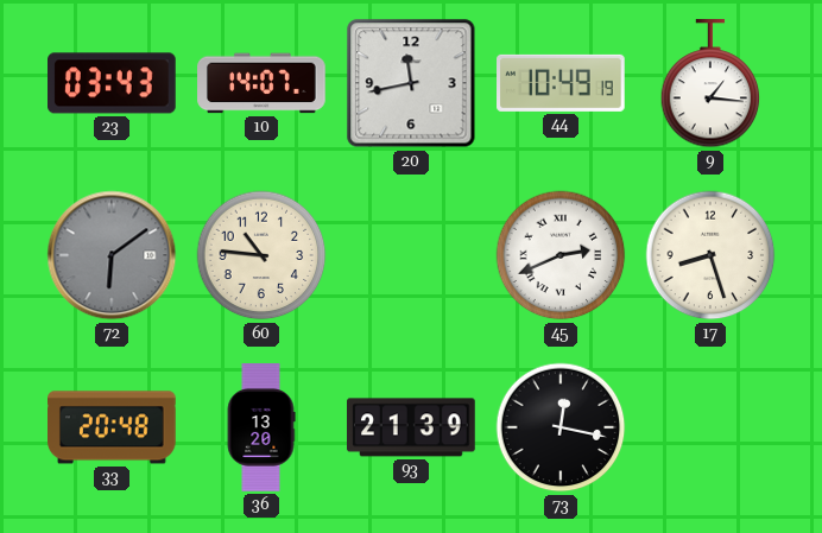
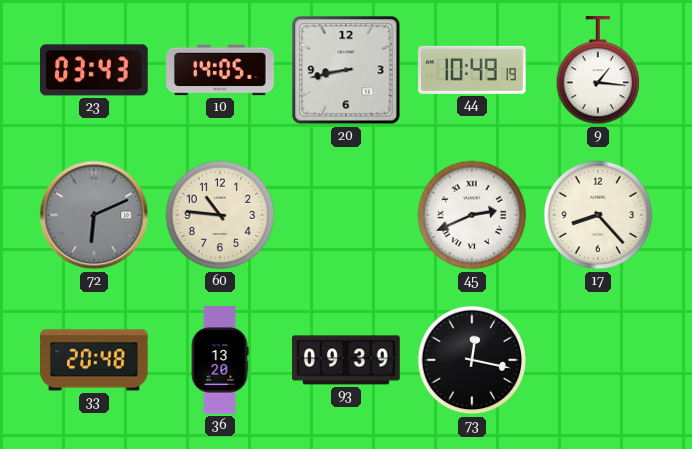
10: 14:07 -> 14:05 (220, 70)
20: 11:43 -> 8:43 (346, 70)
72: 6:09 -> 6:11 (94, 215)
17: 8:27 -> 8:23 (598, 215)
93: 21:39 -> 09:39 (347, 360)
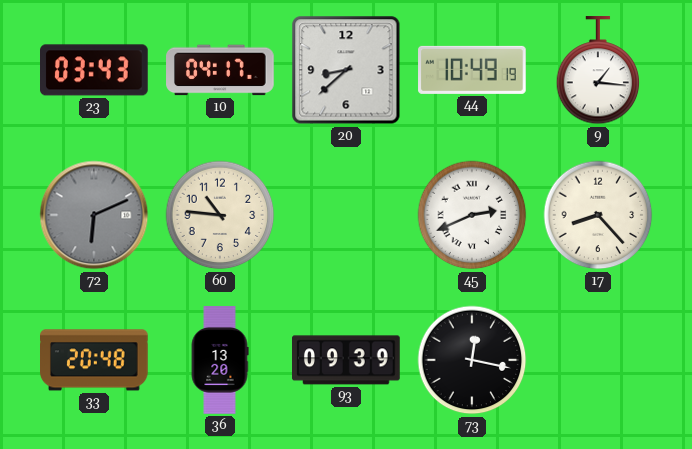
10: 14:05 -> 04:17 (220, 70)
20: 8:43 -> 8:38 (346, 70)
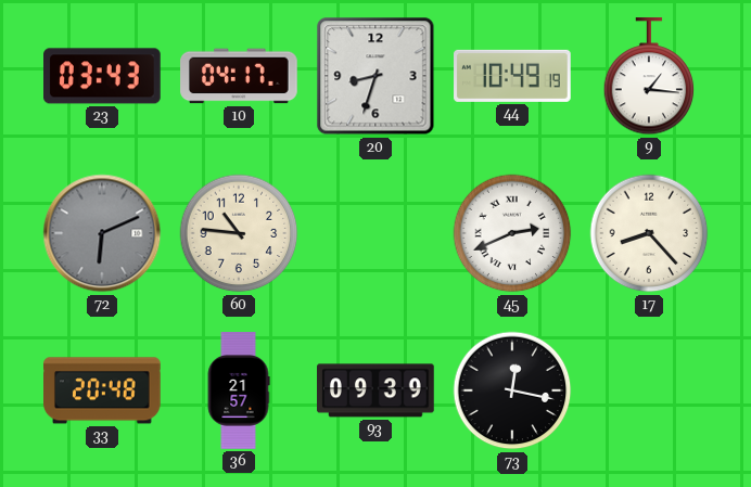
20: 8:38 -> 8:33 (375, 76)
36: 13:20 -> 21:57 (239, 390)
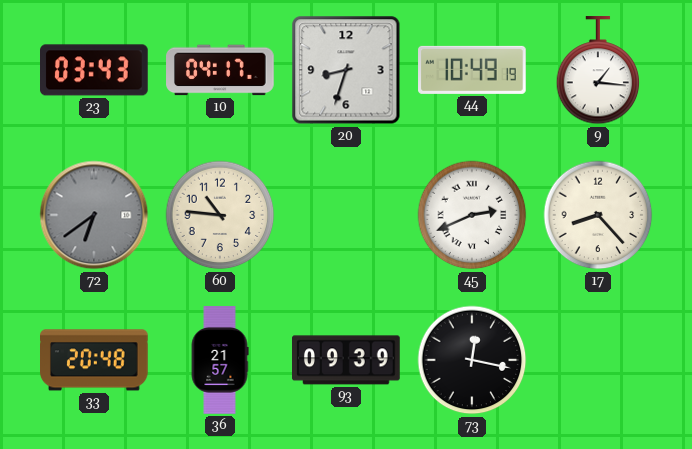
72: 6:11 -> 6:39 (94, 215)
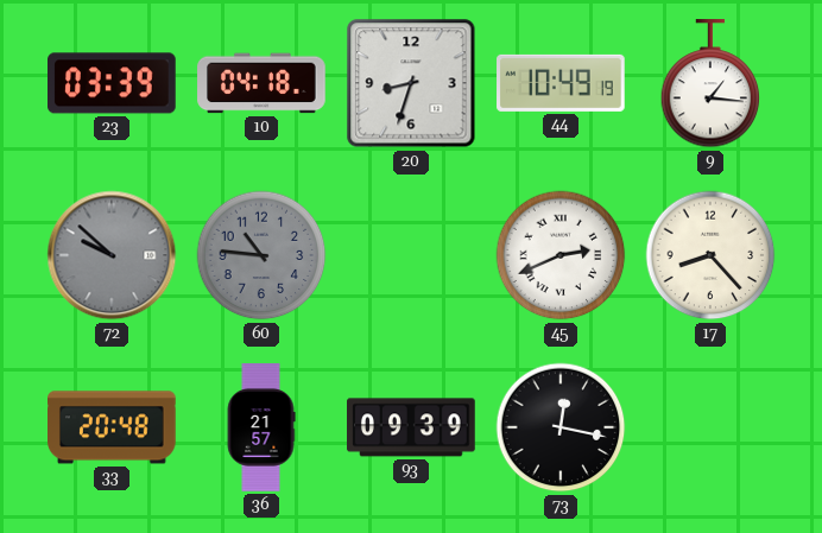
23: 03:43 -> 03:39 (113, 83)
10: 04:17 -> 04:18 (261, 83)
72: 6:39 -> 9:52 (112, 255)
60 dial: cream -> grey (261, 255)
